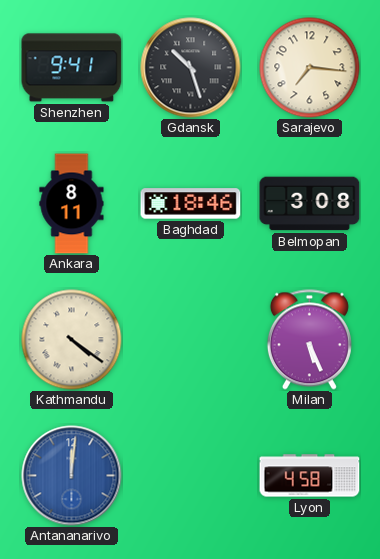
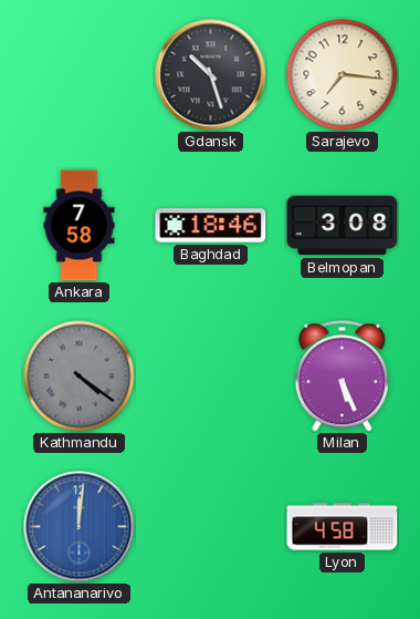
Shenzhen: 9:41 -> none (72, 68)
Ankara: 8:11 -> 7:58 (80, 226)
Kathmandu dial: cream -> grey (80, 376)
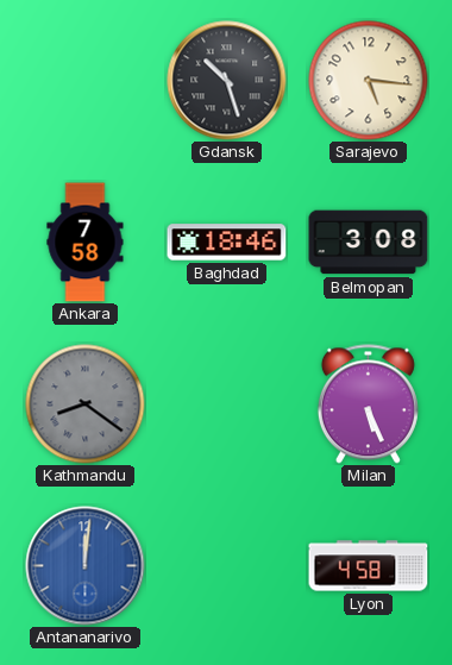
Sarajevo: 7:16 -> 5:16 (369, 81)
Kathmandu: 4:21 -> 8:21 (86, 404)
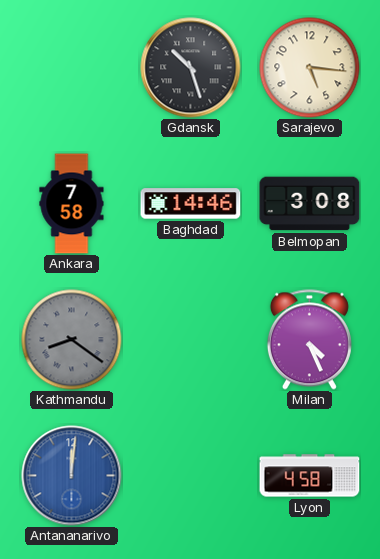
Baghdad: 18:46 -> 14:46 (191, 204)
Milan: 5:26 -> 4:26 (309, 340)
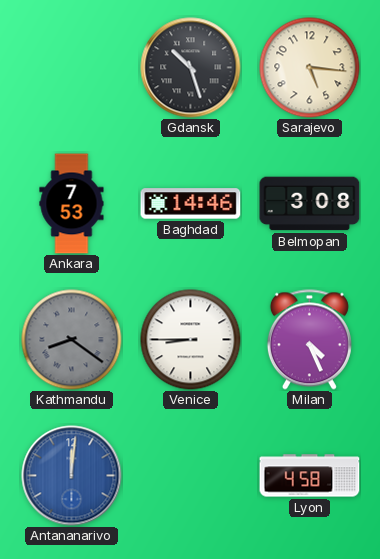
Ankara: 7:58 -> 7:53 (72, 204)
Venice: none -> 8:45 (191, 340)
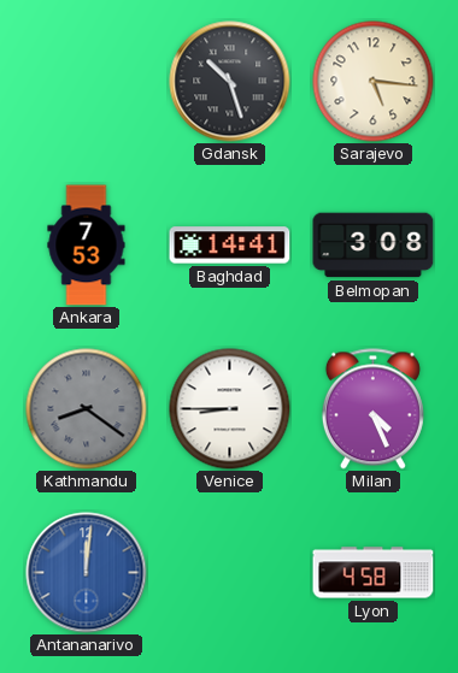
Baghdad: 14:46 -> 14:41 (230, 246)
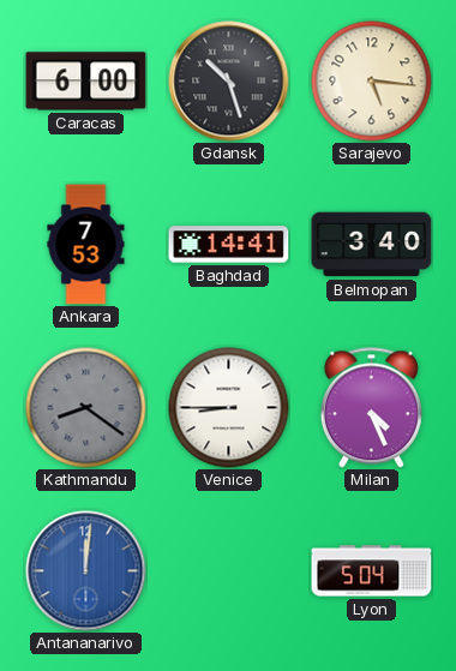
Caracas: none -> 6:00 (86, 82)
Belmopan: 3:08 -> 3:40 (372, 245)
Lyon: 4:58 -> 5:04 (372, 571)
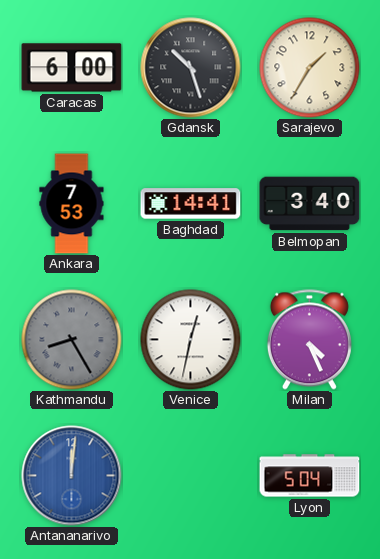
Sarajevo: 5:16 -> 1:35 (310, 68)
Kathmandu: 8:21 -> 8:25 (72, 340)
Venice: 8:45 -> 12:32 (191, 340)
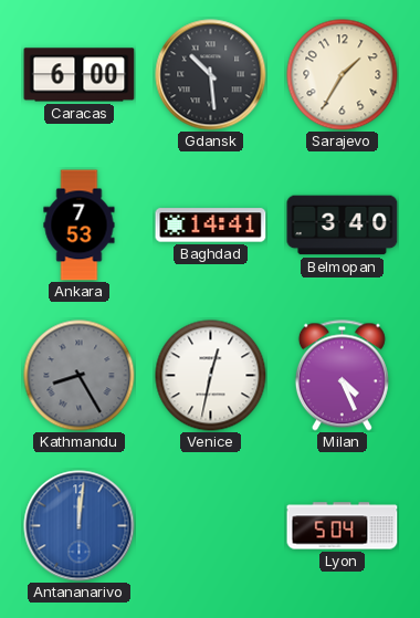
Gdansk: 10:27 -> 10:29 (211, 75)
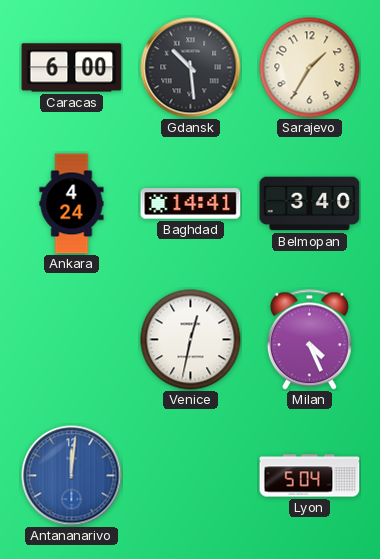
Ankara: 7:53 -> 4:24 (72, 204)
Kathmandu: 8:25 -> none (80, 376)
